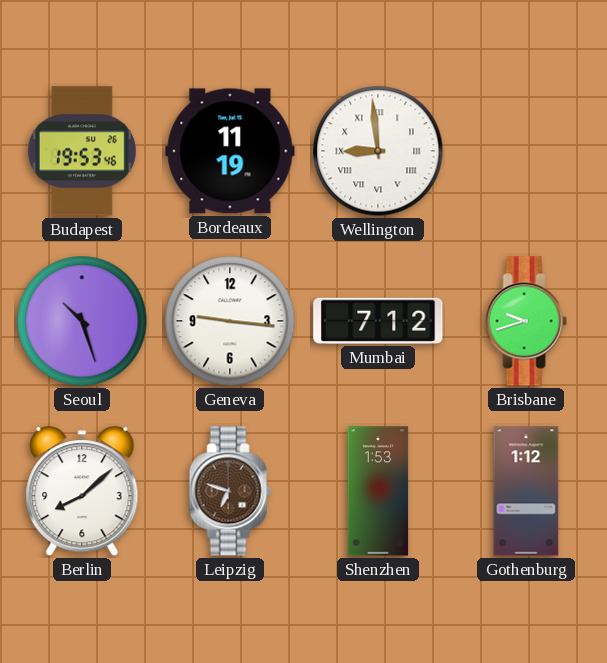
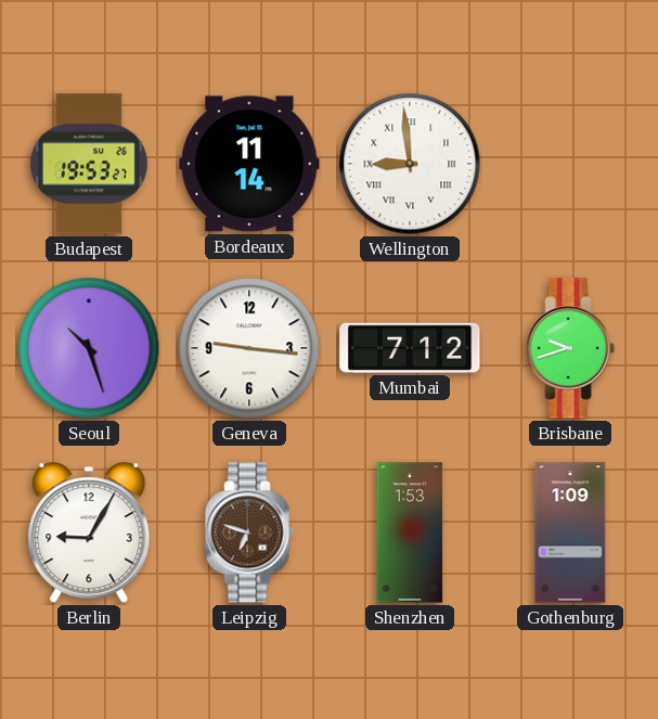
Budapest: 19:53:46 -> 19:53:27 (89, 164)
Bordeaux: 11:19 -> 11:14 (249, 164)
Berlin: 8:08 -> 9:05 (89, 534)
Gothenburg: 1:12 -> 1:09 (570, 532)
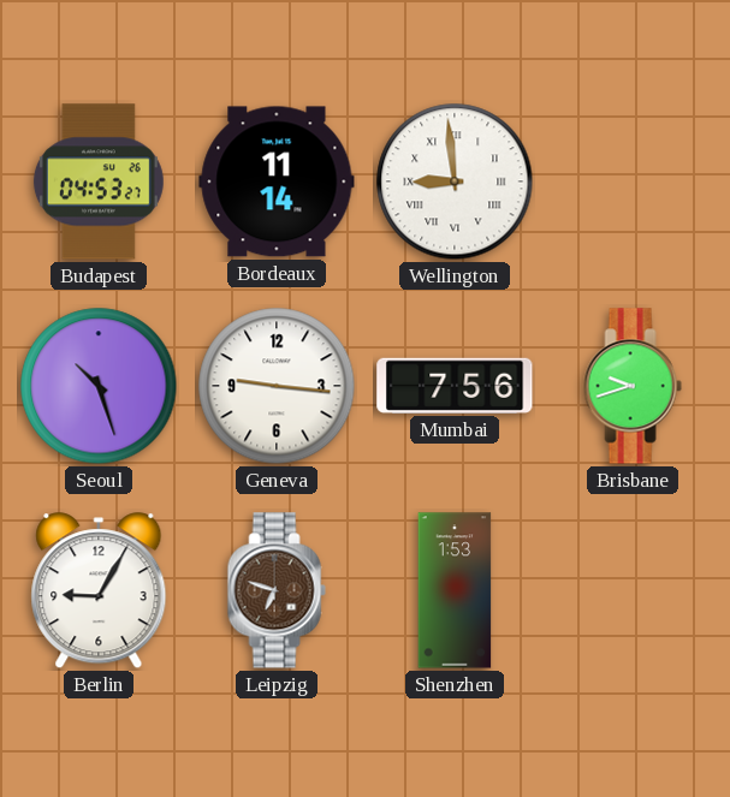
Budapest: 19:53 -> 04:53 (99, 182)
Mumbai: 7:12 -> 7:56 (455, 386)
Gothenburg: 1:09 -> none (570, 532)
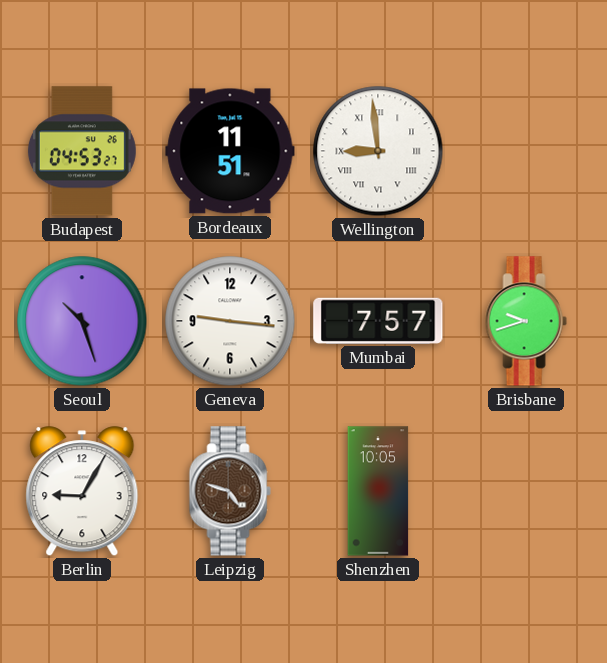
Bordeaux: 11:14 -> 11:51 (230, 151)
Mumbai: 7:56 -> 7:57 (378, 321)
Leipzig: 6:48 -> 4:48 (230, 491)
Shenzhen: 1:53 -> 10:05 (378, 491)
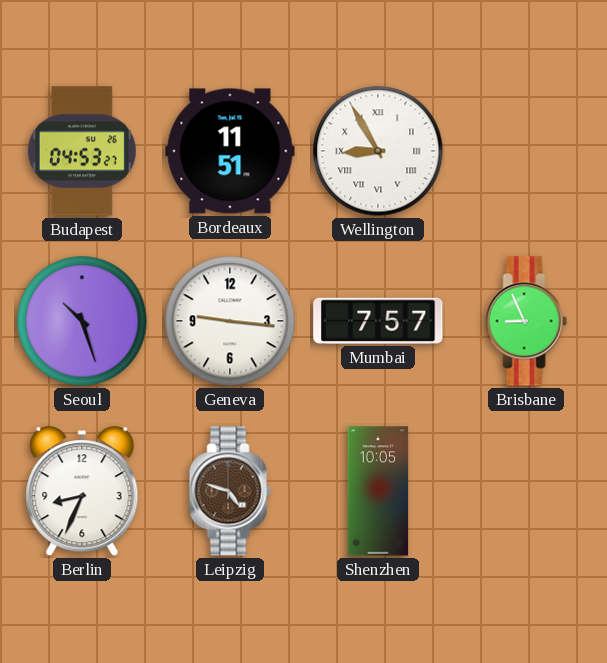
Wellington: 8:59 -> 8:55 (378, 151)
Brisbane: 9:42 -> 8:56 (526, 321)
Berlin: 9:05 -> 8:34 (82, 492)
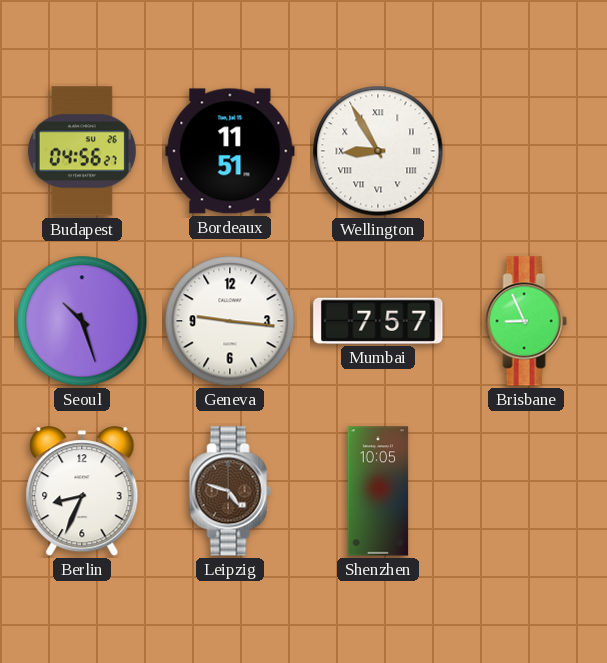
Budapest: 04:53 -> 04:56 (82, 151)
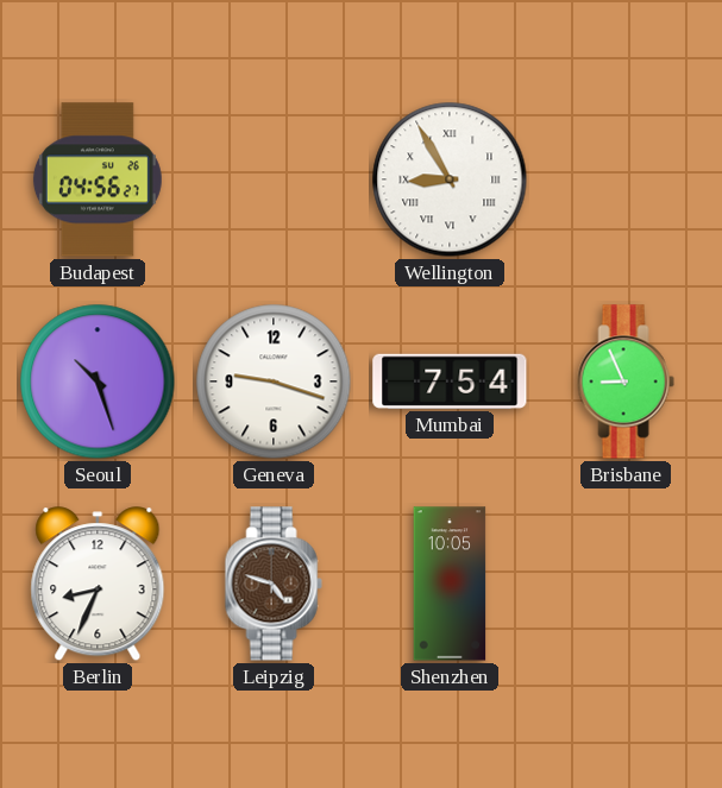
Bordeaux: 11:51 -> none (230, 151)
Geneva: 9:16 -> 9:18 (274, 382)
Mumbai: 7:57 -> 7:54 (450, 382)
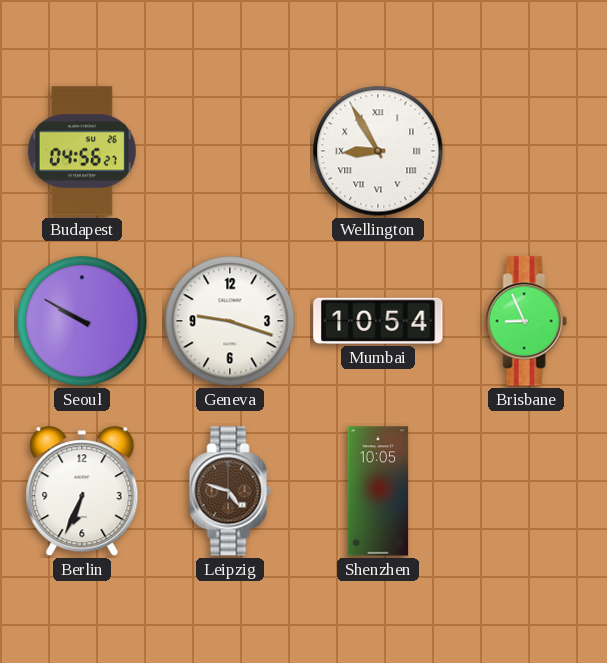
Seoul: 10:27 -> 9:50 (82, 321)
Mumbai: 7:54 -> 10:54 (378, 321)
Berlin: 8:34 -> 6:34 (82, 492)
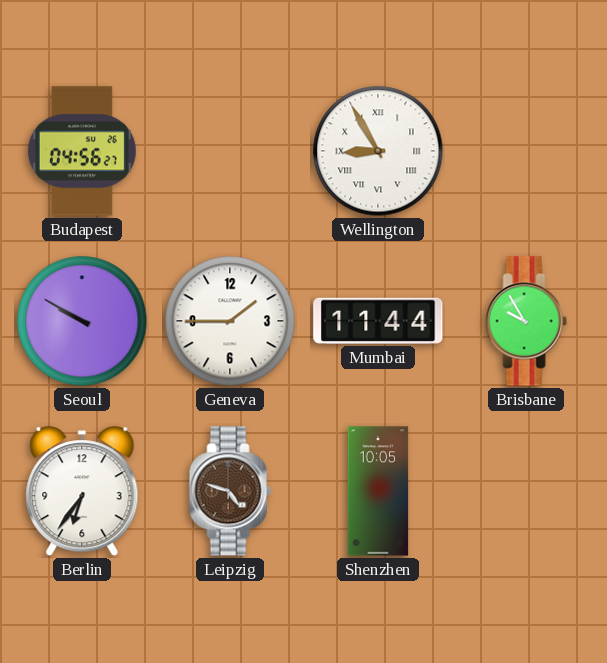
Geneva: 9:18 -> 1:45 (230, 321)
Mumbai: 10:54 -> 11:44 (378, 321)
Brisbane: 8:56 -> 9:55 (526, 321)
Berlin: 6:34 -> 6:36 (82, 492)
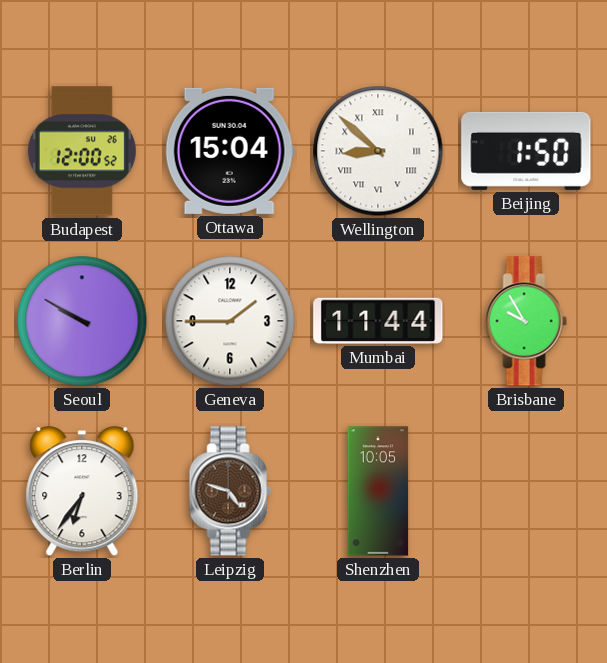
Budapest: 04:56 -> 12:00 (82, 151)
Ottawa: none -> 15:04 (230, 151)
Wellington: 8:55 -> 8:52 (378, 151)
Beijing: none -> 1:50 (526, 151)
